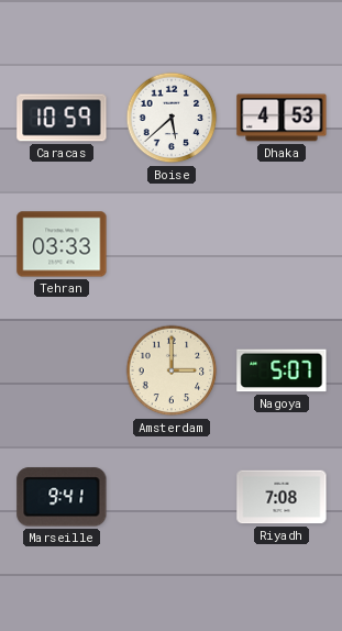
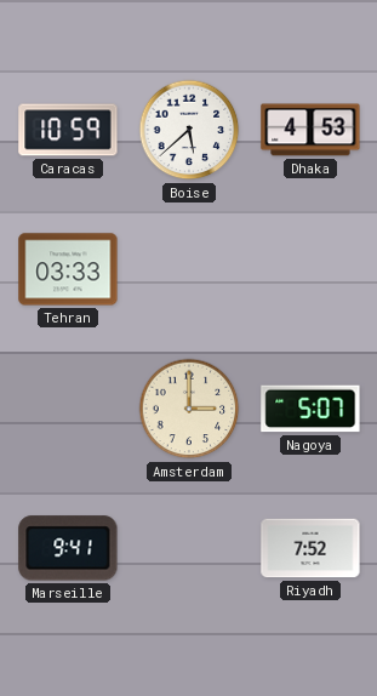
Riyadh: 7:08 -> 7:52 (310, 548)
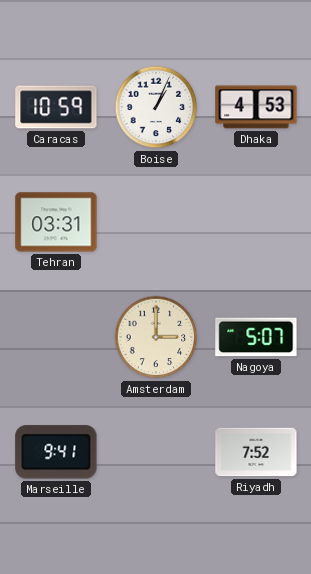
Boise: 5:38 -> 1:04 (156, 107)
Tehran: 03:33 -> 03:31 (56, 222)
